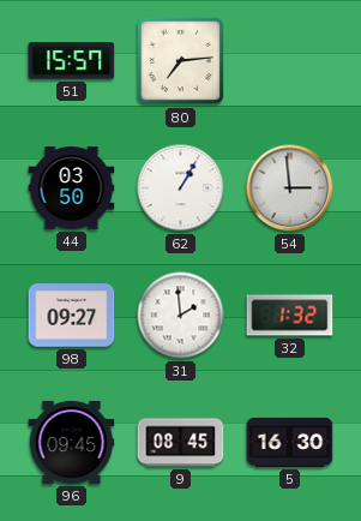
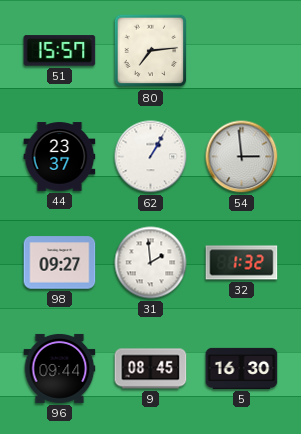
44: 03:50 -> 23:37 (60, 157)
96: 09:45 -> 09:44 (60, 368)
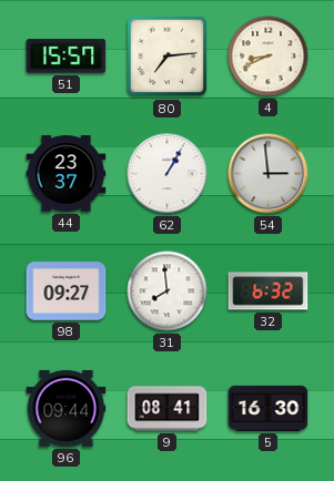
4: none -> 8:41 (269, 57)
31: 1:59 -> 7:59 (168, 291)
32: 1:32 -> 6:32 (269, 291)
9: 08:45 -> 08:41 (168, 409)
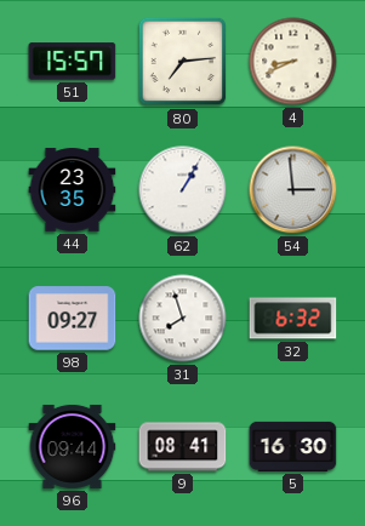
44: 23:37 -> 23:35 (73, 190)
31: 7:59 -> 7:57 (183, 319)
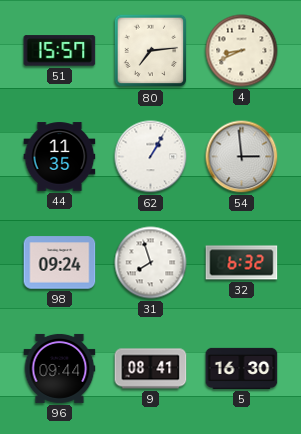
44: 23:35 -> 11:35 (60, 157)
98: 09:27 -> 09:24 (60, 263)
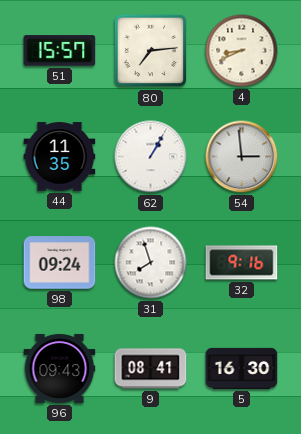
32: 6:32 -> 9:16 (242, 263)
96: 09:44 -> 09:43 (60, 368)
